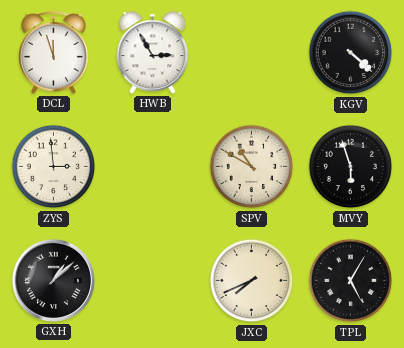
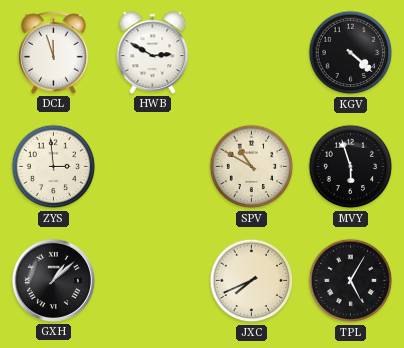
HWB: 2:55 -> 2:50 (153, 53)
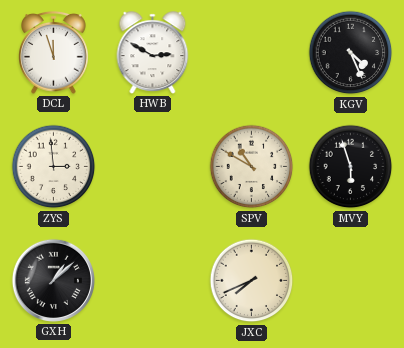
KGV: 4:22 -> 4:26 (351, 53)
TPL: 5:05 -> none (351, 281)
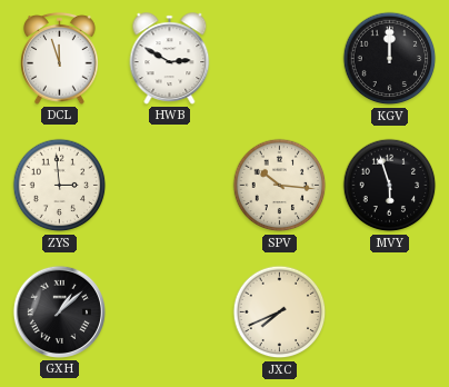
KGV: 4:26 -> 12:00 (390, 59)
SPV: 10:50 -> 10:16 (280, 186)
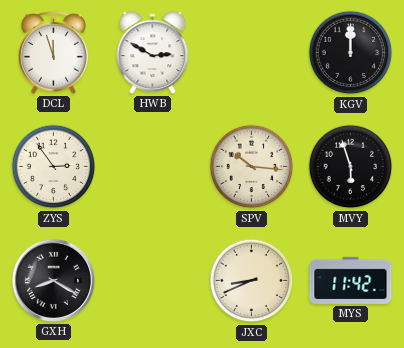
ZYS: 2:59 -> 2:54 (54, 167)
GXH: 1:08 -> 8:20 (53, 280)
JXC: 7:41 -> 8:41 (252, 281)
MYS: none -> 11:42 (351, 280)
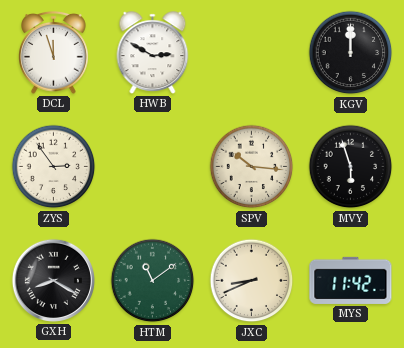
HTM: none -> 11:09 (153, 281)
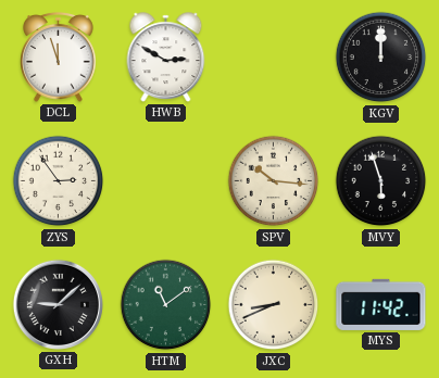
GXH: 8:20 -> 9:08 (58, 304)
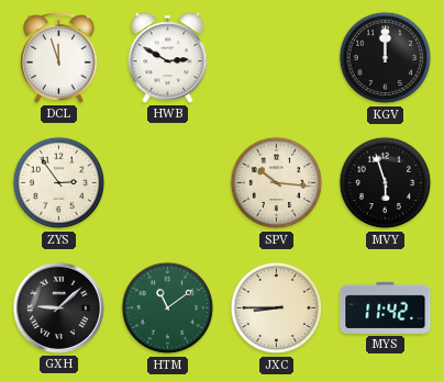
JXC: 8:41 -> 8:45 (277, 308)
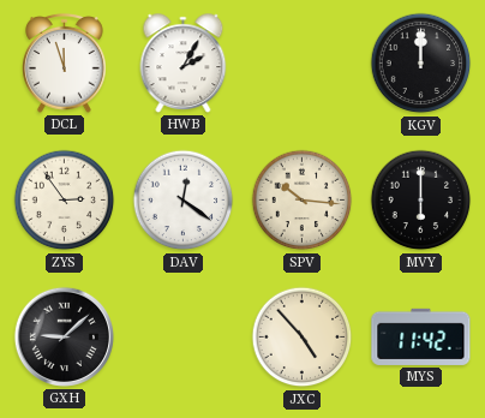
HWB: 2:50 -> 2:05 (184, 64)
DAV: none -> 12:21 (184, 201)
MVY: 5:57 -> 6:00 (421, 201)
HTM: 11:09 -> none (168, 308)
JXC: 8:45 -> 4:53 (303, 338)
